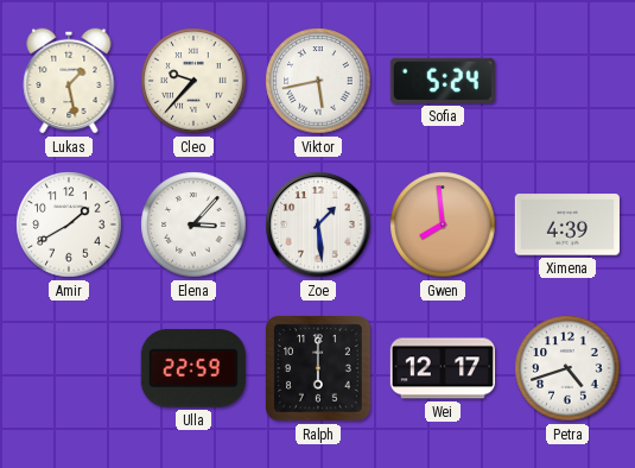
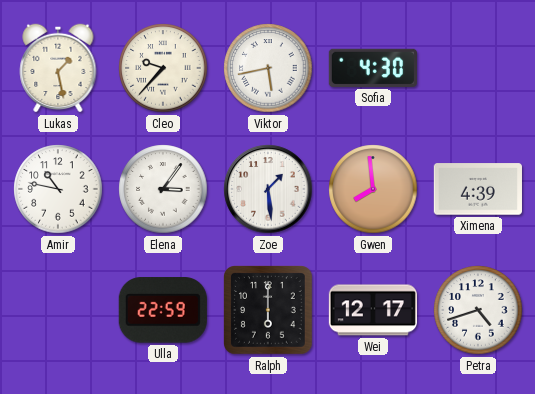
Sofia: 5:24 -> 4:30 (373, 68)
Amir: 1:40 -> 10:47 (58, 189)
Elena: 3:07 -> 3:06 (163, 189)
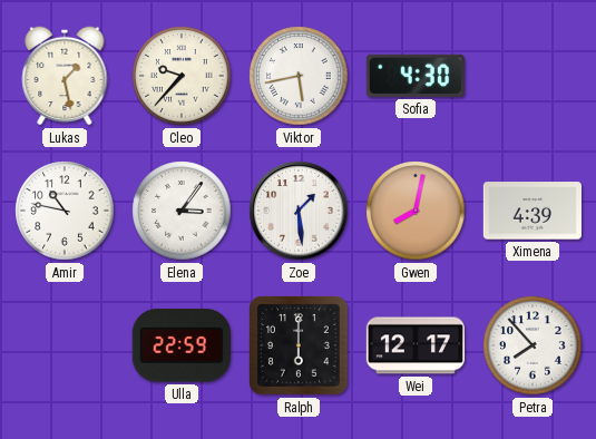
Gwen: 7:59 -> 8:02 (416, 211)
Petra: 4:42 -> 7:53 (533, 345)
